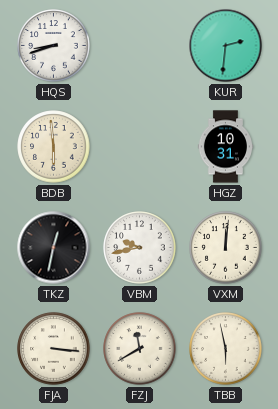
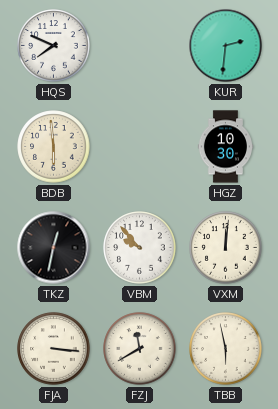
HQS: 8:42 -> 7:49 (54, 46)
HGZ: 10:31 -> 10:30 (225, 147)
VBM: 9:43 -> 9:53 (140, 248)
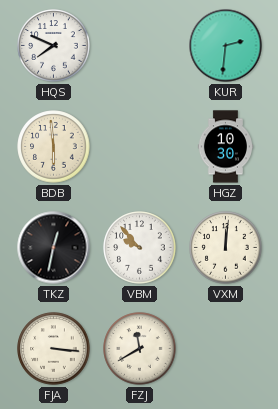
TBB: 5:58 -> none (226, 349)
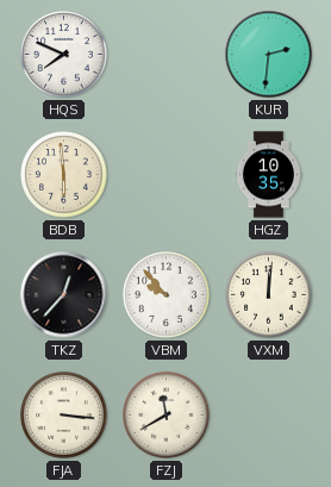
HGZ: 10:30 -> 10:35 (268, 175)
TKZ: 12:32 -> 12:37 (64, 295)
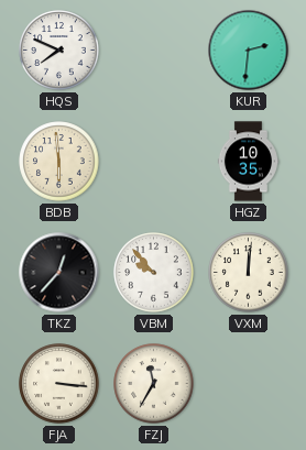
FZJ: 11:40 -> 11:35 (154, 384)
